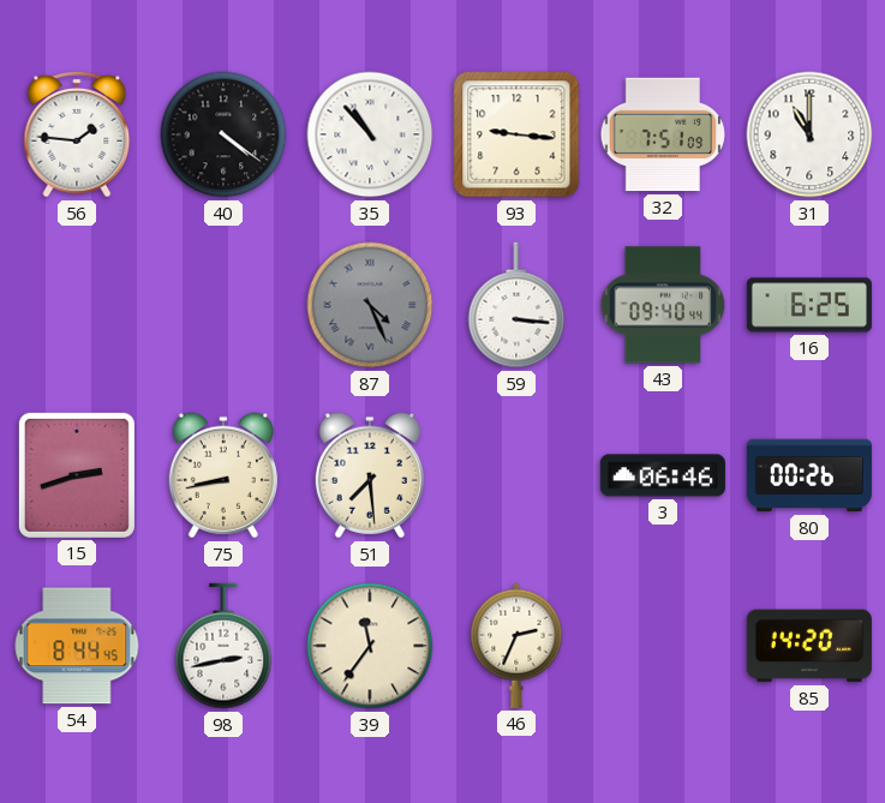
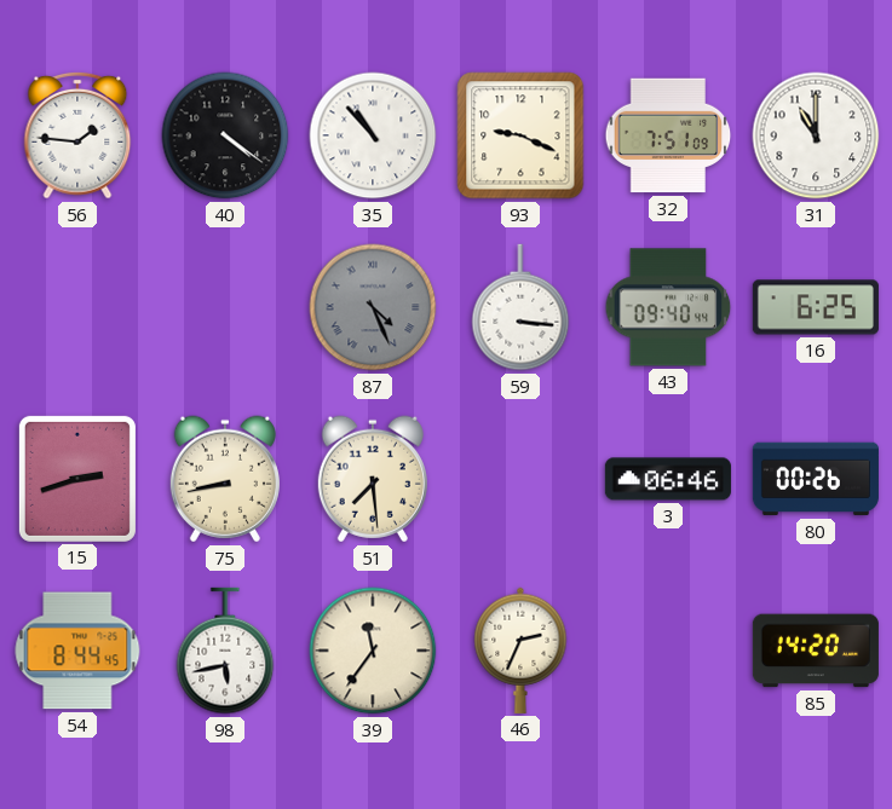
93: 9:16 -> 9:19 (520, 135)
98: 2:43 -> 5:43 (225, 651)
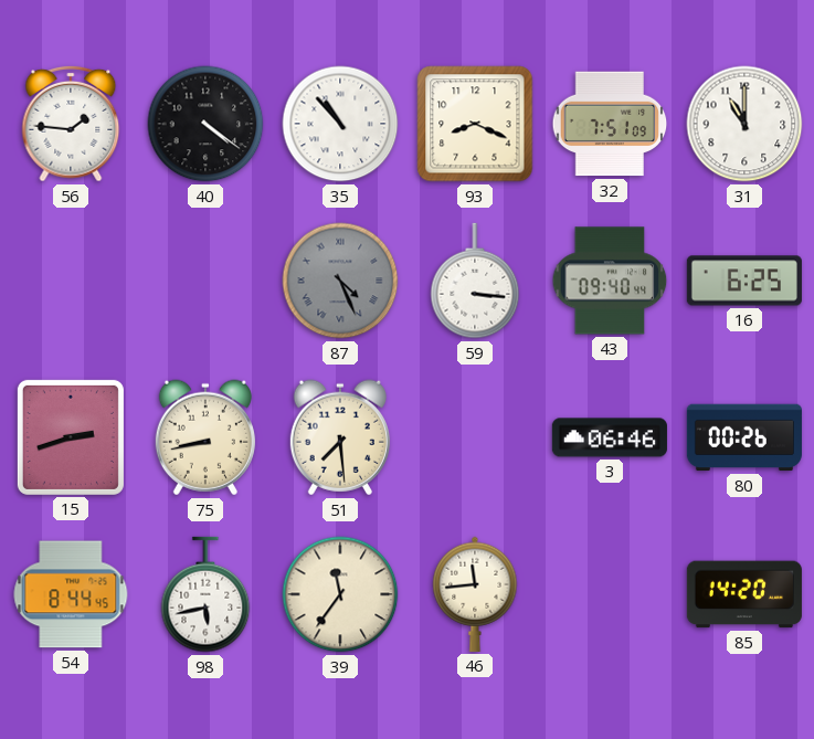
93: 9:19 -> 8:19 (475, 124)
46: 2:34 -> 11:44 (475, 594)
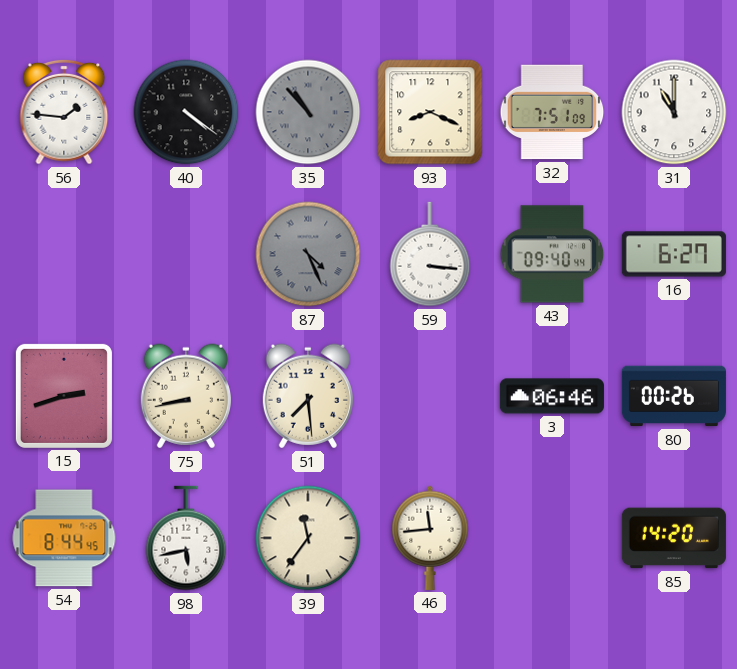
35 dial: white -> grey (308, 112)
16: 6:25 -> 6:27 (674, 254)
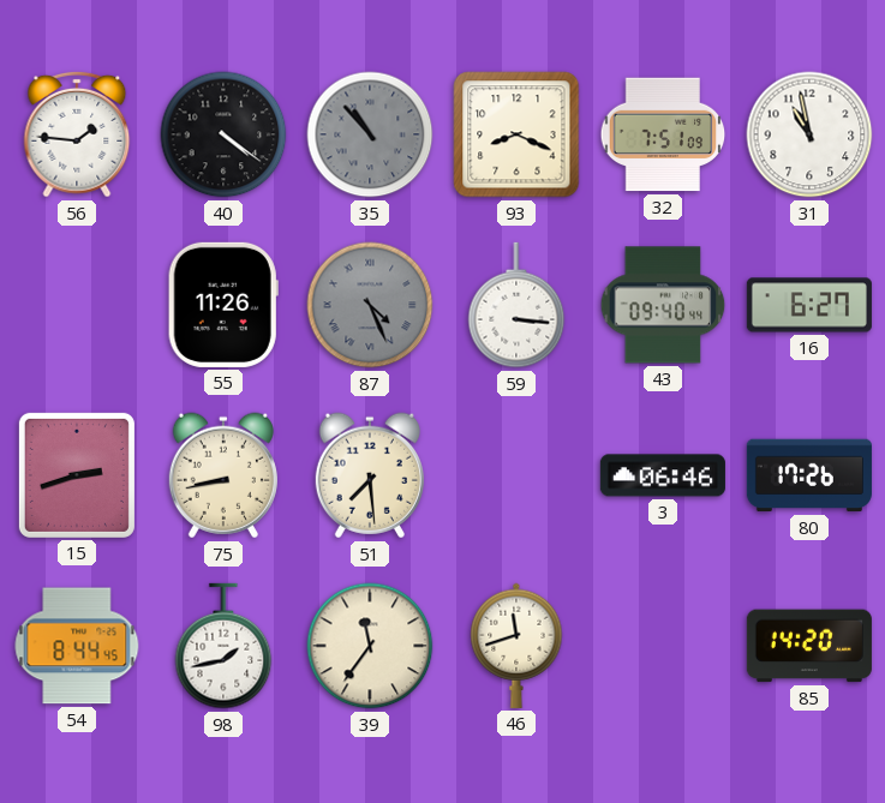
31: 11:00 -> 10:58 (809, 134)
55: none -> 11:26 (223, 305)
80: 00:26 -> 17:26 (809, 475)
98: 5:43 -> 1:43 (223, 646)
46: 11:44 -> 11:42 (516, 646)
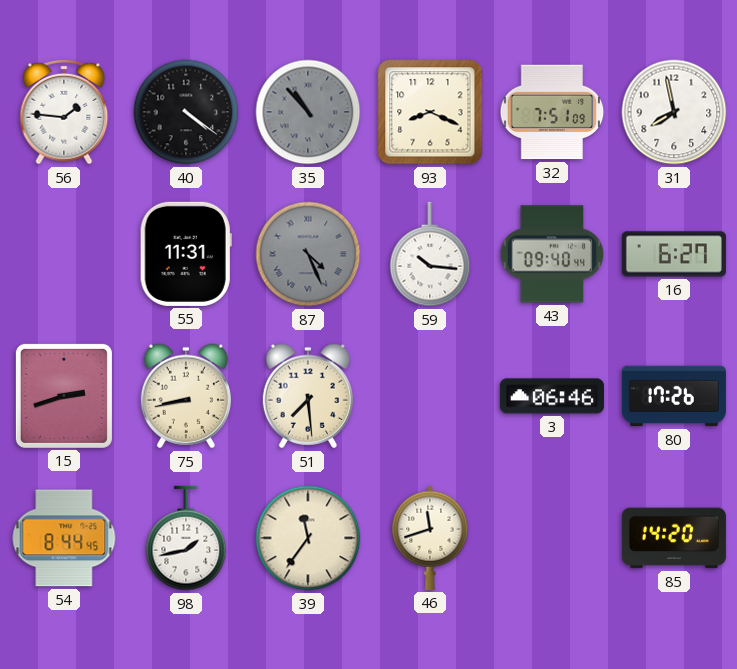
31: 10:58 -> 7:58 (674, 112)
55: 11:26 -> 11:31 (186, 254)
59: 3:16 -> 10:16 (430, 254)
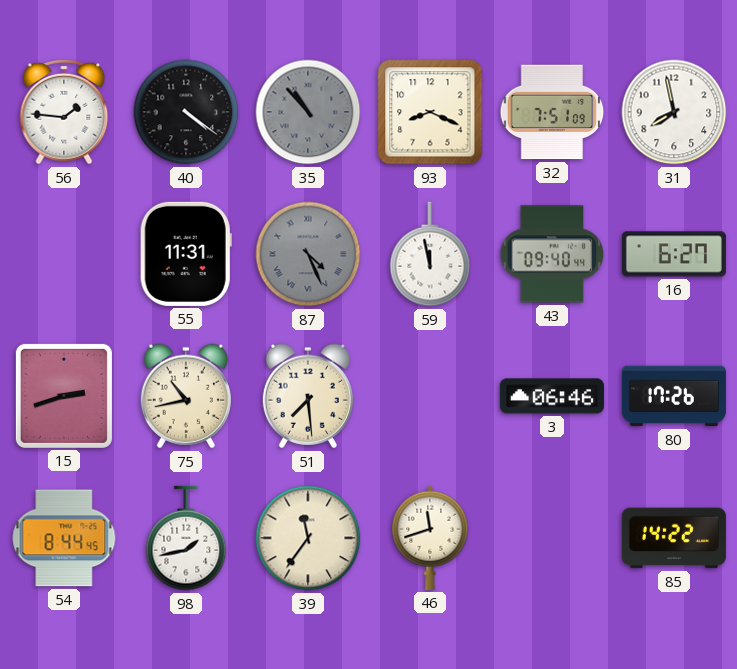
59: 10:16 -> 11:58 (430, 254)
75: 8:43 -> 10:43 (186, 396)
85: 14:20 -> 14:22 (674, 538)
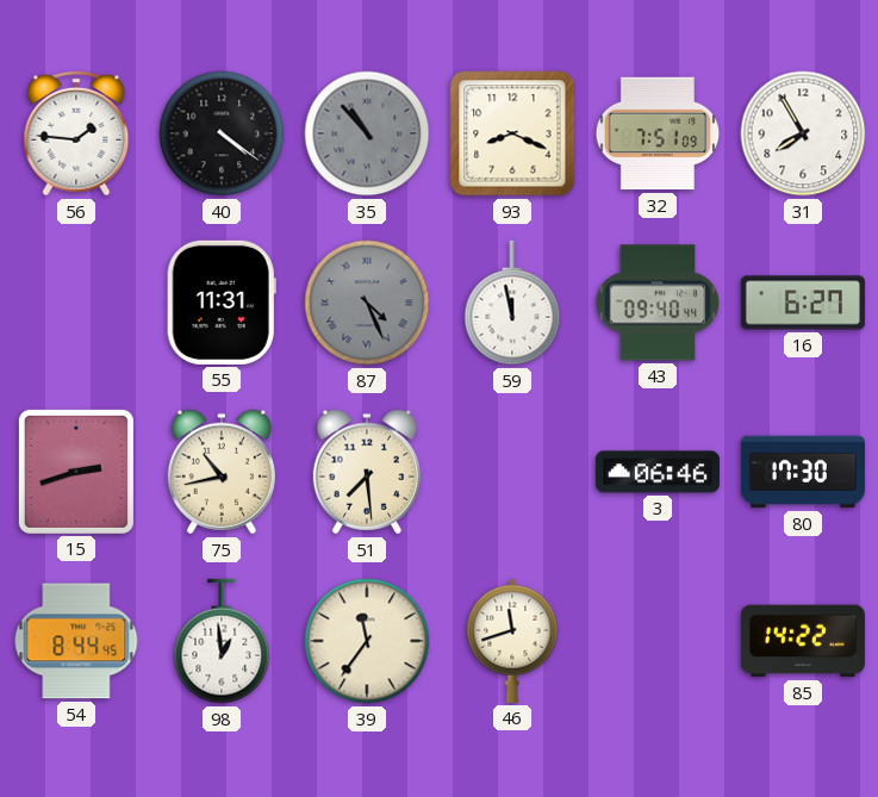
31: 7:58 -> 7:55 (803, 133)
80: 17:26 -> 17:30 (803, 472)
98: 1:43 -> 12:59 (222, 641)
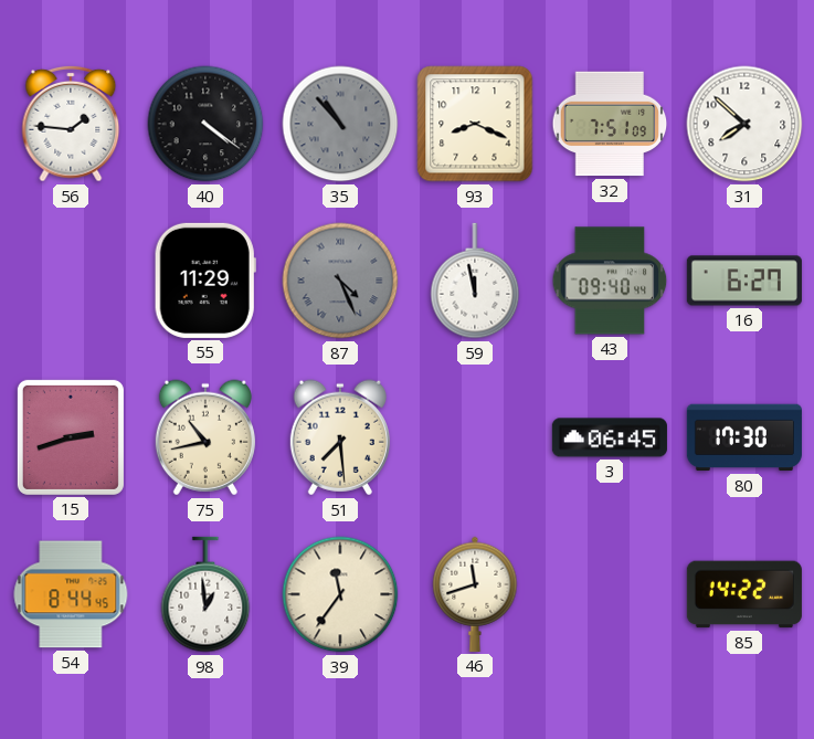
31: 7:55 -> 7:52 (744, 124)
55: 11:31 -> 11:29 (205, 281)
3: 06:46 -> 06:45 (610, 437)
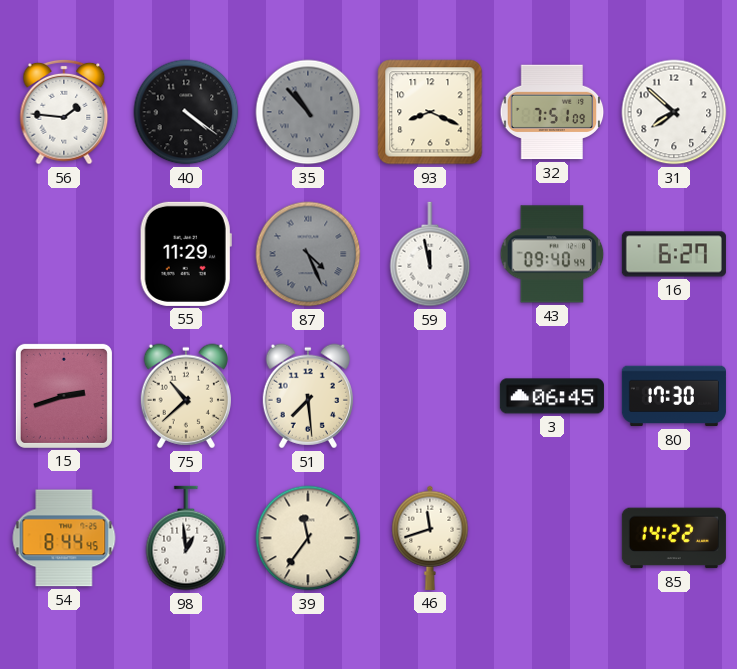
75: 10:43 -> 10:38 (186, 396)
